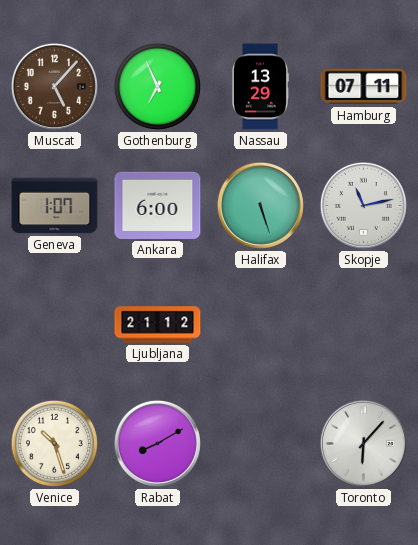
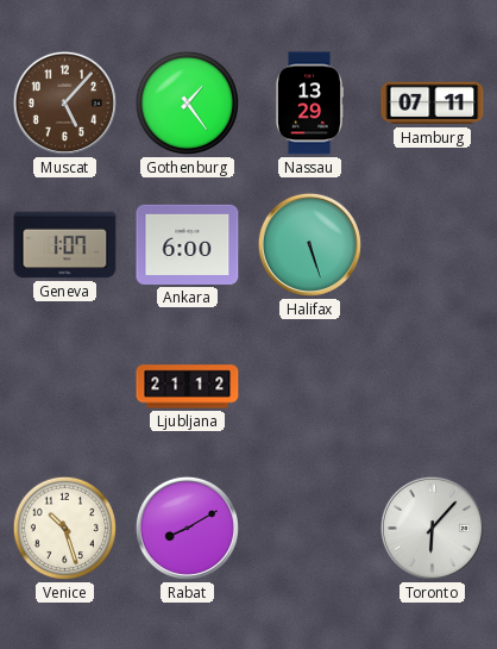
Gothenburg: 6:56 -> 1:24 (187, 102)
Skopje: 11:13 -> none (363, 205)
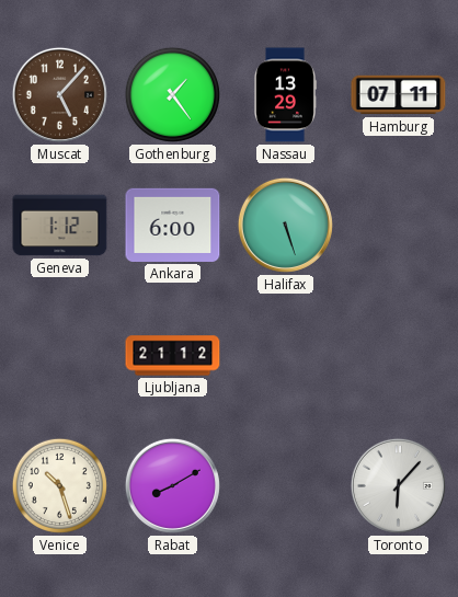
Geneva: 1:07 -> 1:12 (60, 226)
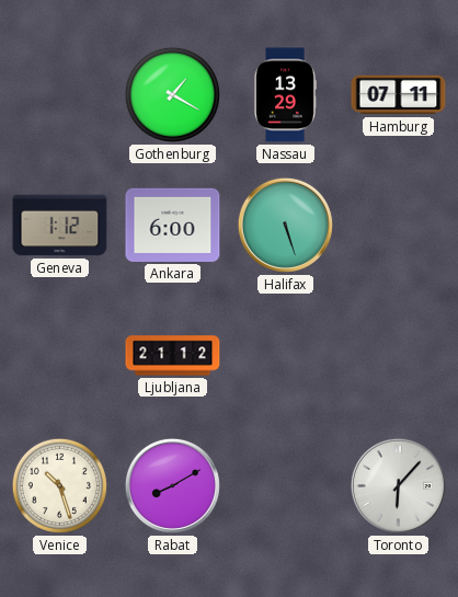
Muscat: 5:07 -> none (59, 94)
Gothenburg: 1:24 -> 1:20 (172, 94)
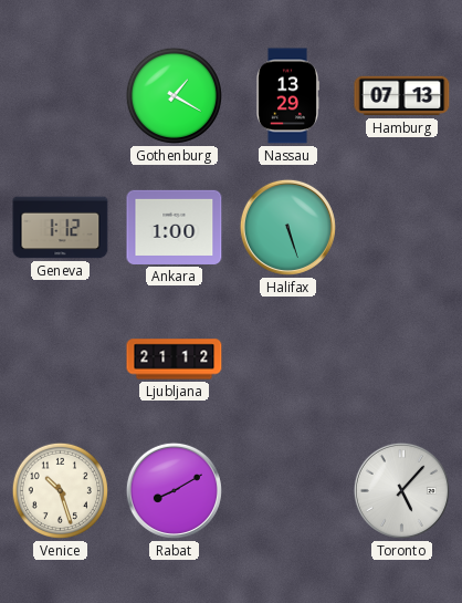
Hamburg: 07:11 -> 07:13 (402, 96)
Ankara: 6:00 -> 1:00 (175, 227)
Toronto: 6:07 -> 5:07 (401, 490)
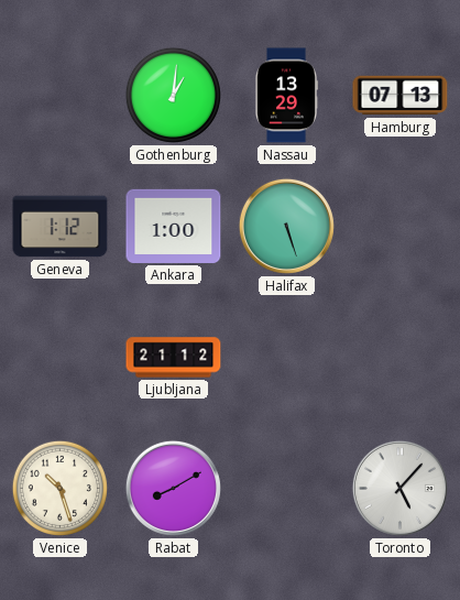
Gothenburg: 1:20 -> 1:01 (173, 95)
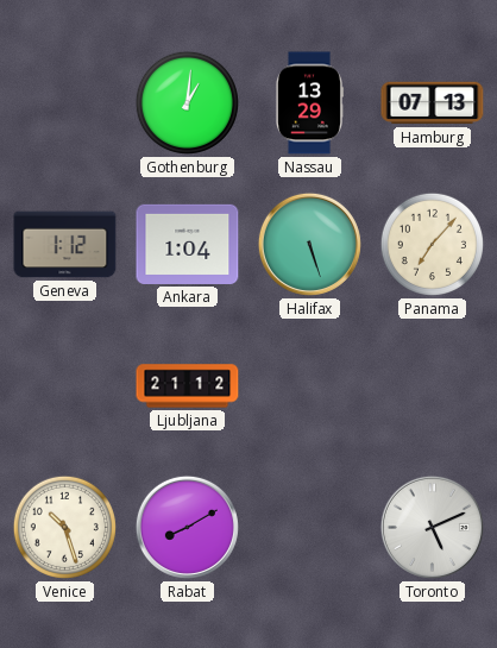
Ankara: 1:00 -> 1:04 (188, 244)
Panama: none -> 7:07 (432, 244)
Toronto: 5:07 -> 5:11 (432, 527)
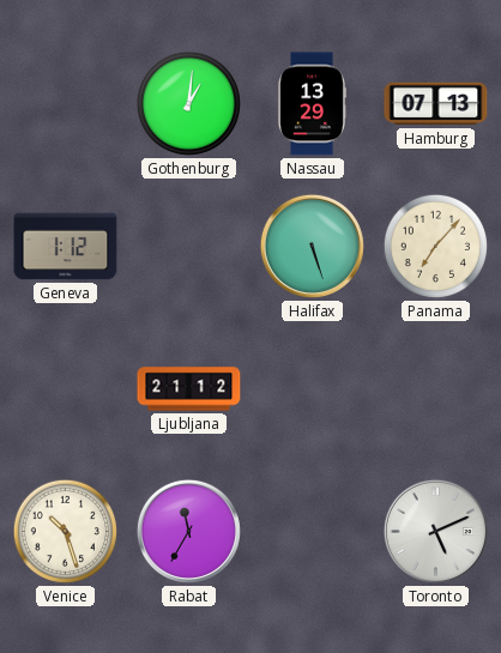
Ankara: 1:04 -> none (188, 244)
Rabat: 8:10 -> 11:35 (188, 531)
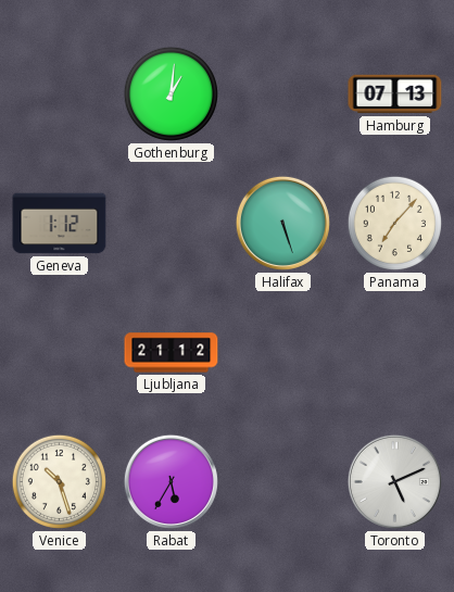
Nassau: 13:29 -> none (313, 104)
Rabat: 11:35 -> 5:35 (171, 481)
